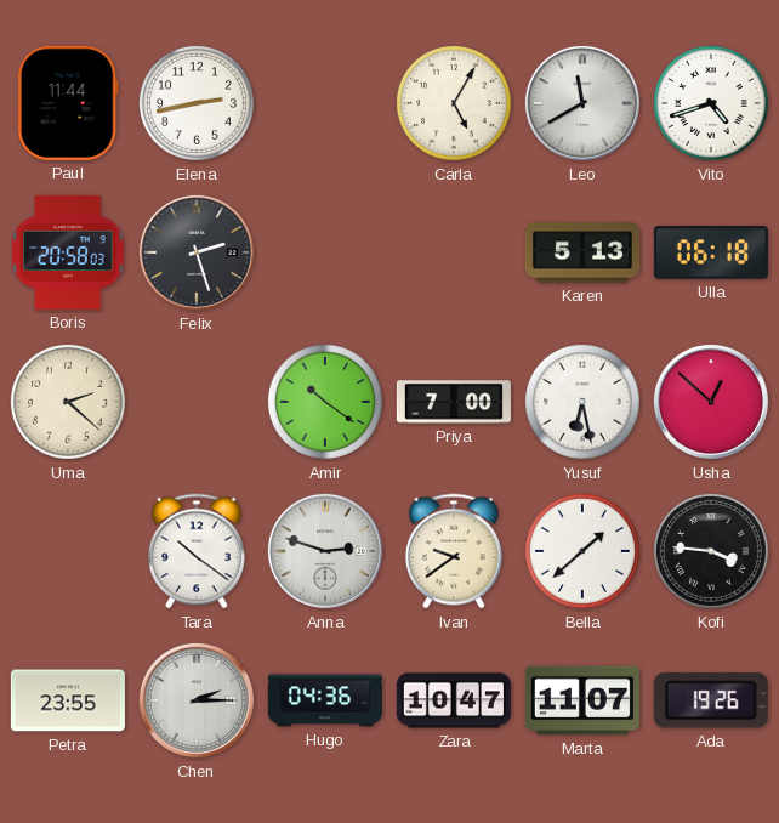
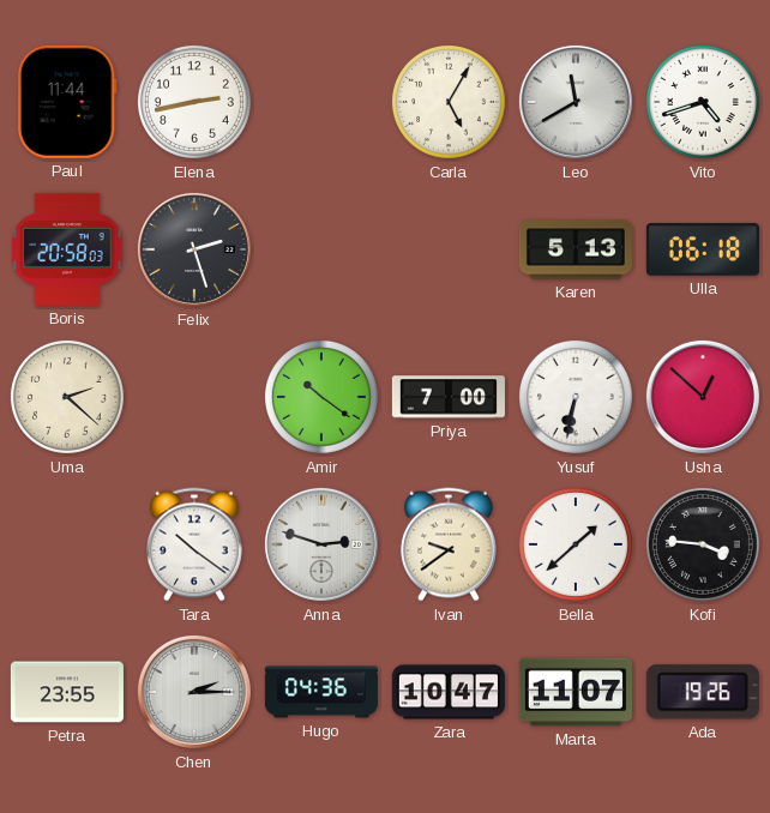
Yusuf: 6:28 -> 6:32 (576, 397)
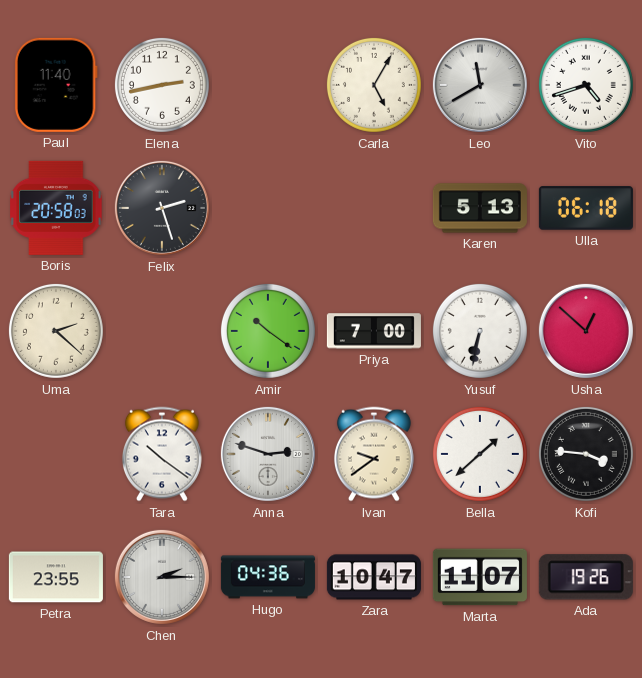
Paul: 11:44 -> 11:40 (56, 85)
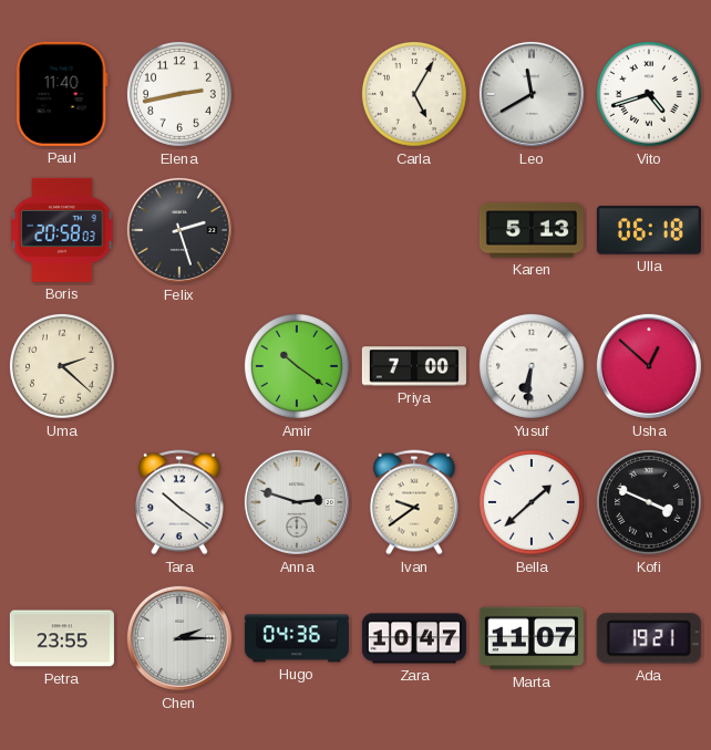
Yusuf: 6:32 -> 6:31 (532, 366)
Kofi: 3:46 -> 3:49 (649, 502)
Ada: 19:26 -> 19:21 (649, 638)
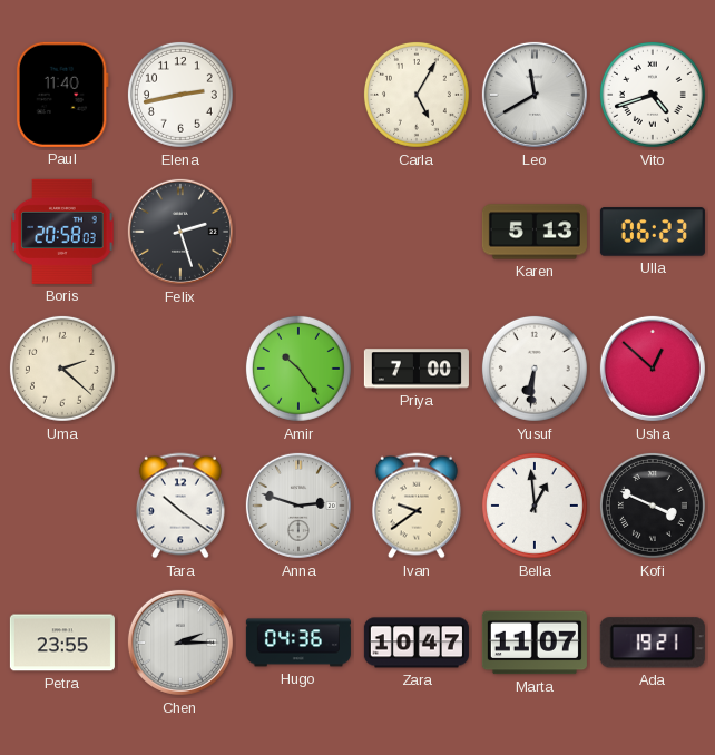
Ulla: 06:18 -> 06:23 (653, 232)
Amir: 10:21 -> 10:24 (298, 369)
Bella: 1:38 -> 12:59 (535, 506)
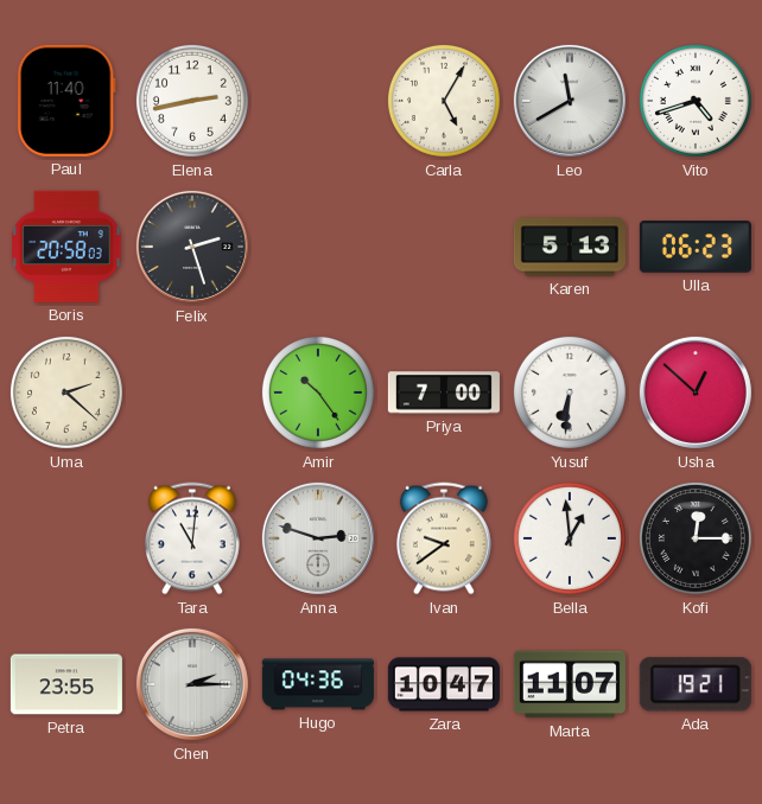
Tara: 10:21 -> 11:01 (192, 538)
Kofi: 3:49 -> 12:15 (696, 538)
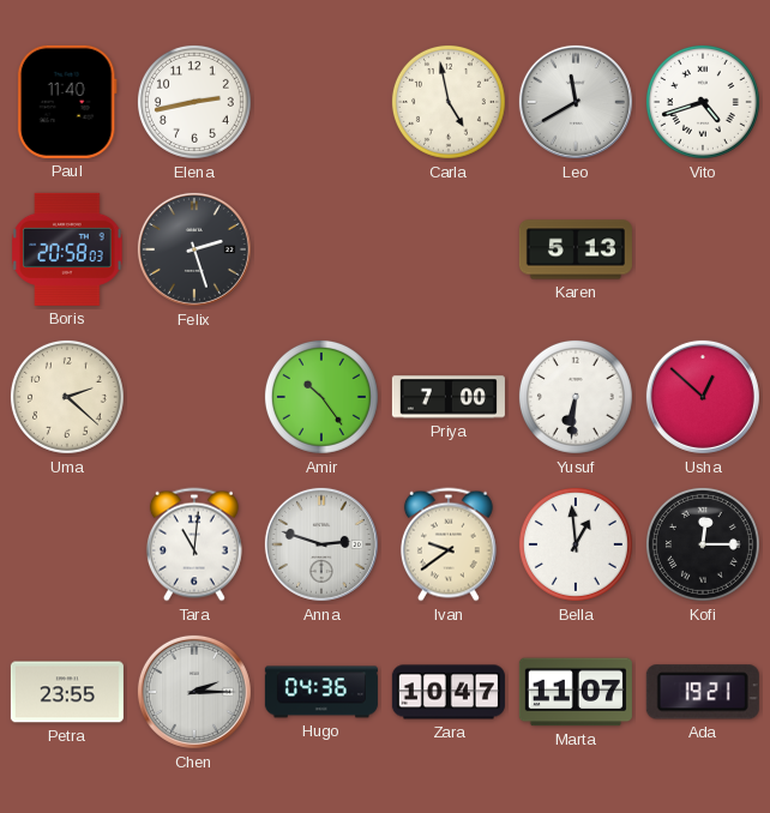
Carla: 5:05 -> 4:58 (449, 102)
Ulla: 06:23 -> none (696, 247)
